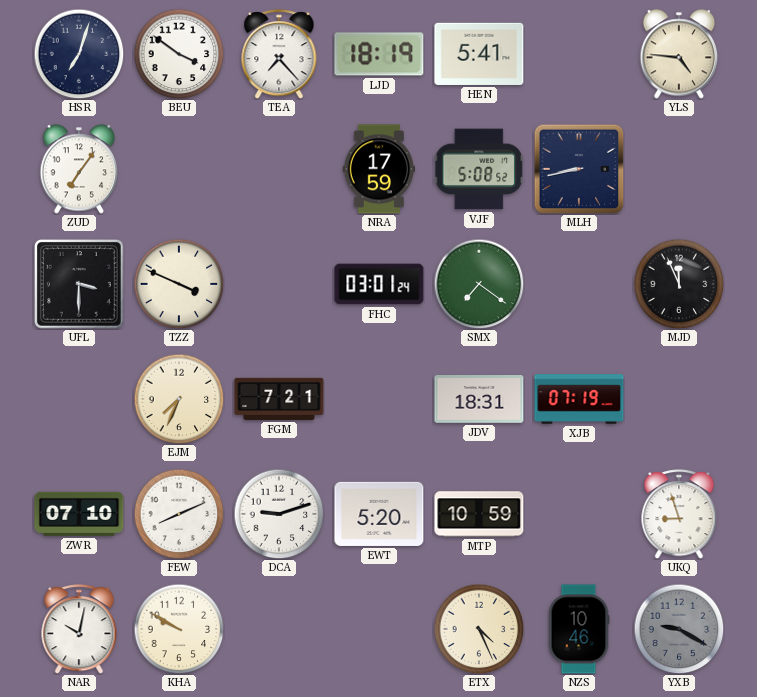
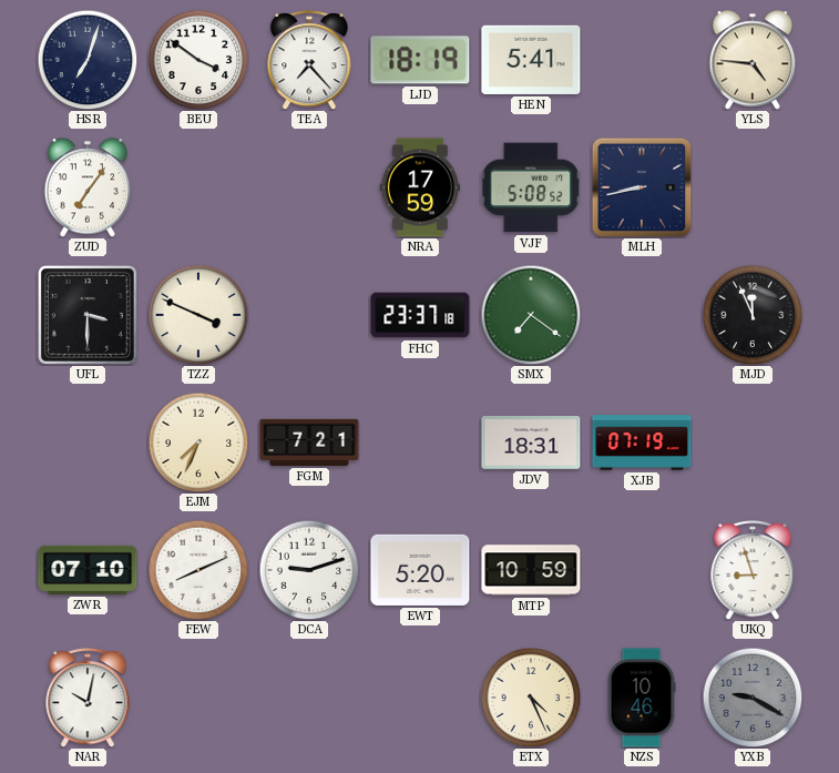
FHC: 03:01 -> 23:37 (420, 315)
KHA: 9:50 -> none (179, 629)
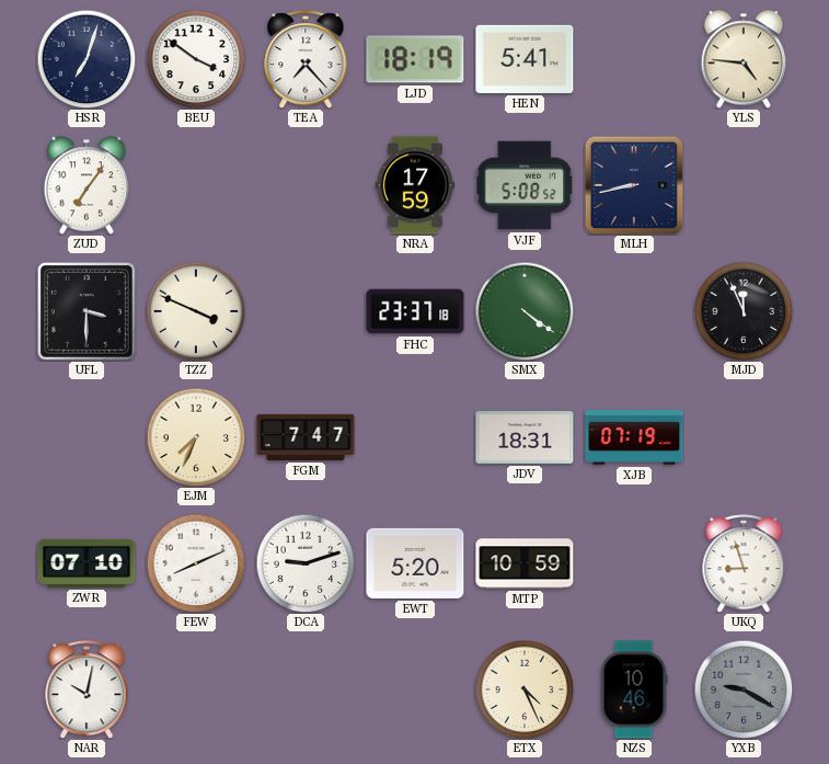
SMX: 7:21 -> 4:21 (525, 311)
FGM: 7:21 -> 7:47 (306, 437)
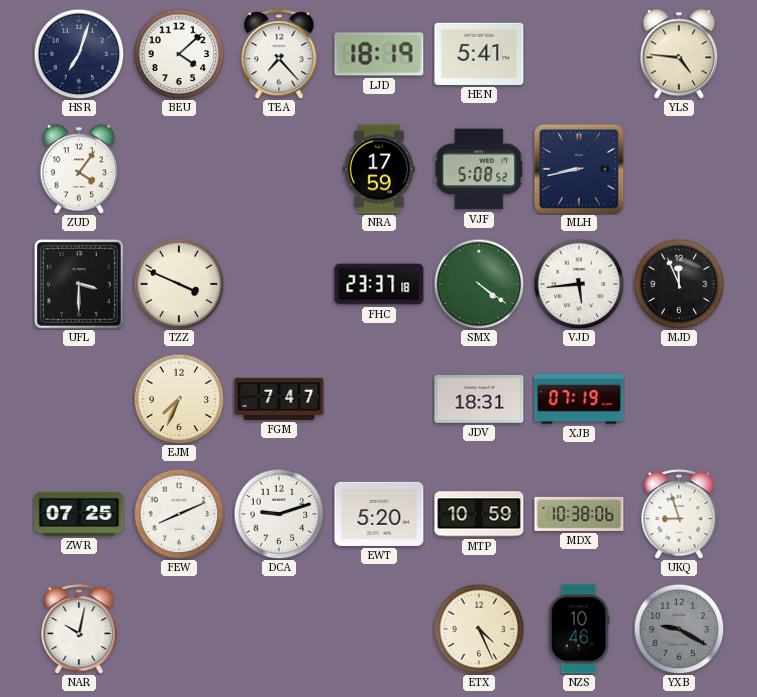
BEU: 3:51 -> 4:08 (179, 54)
ZUD: 7:06 -> 4:06 (79, 169)
VJD: none -> 5:44 (579, 284)
ZWR: 07:10 -> 07:25 (79, 514)
MDX: none -> 10:38 (579, 514)
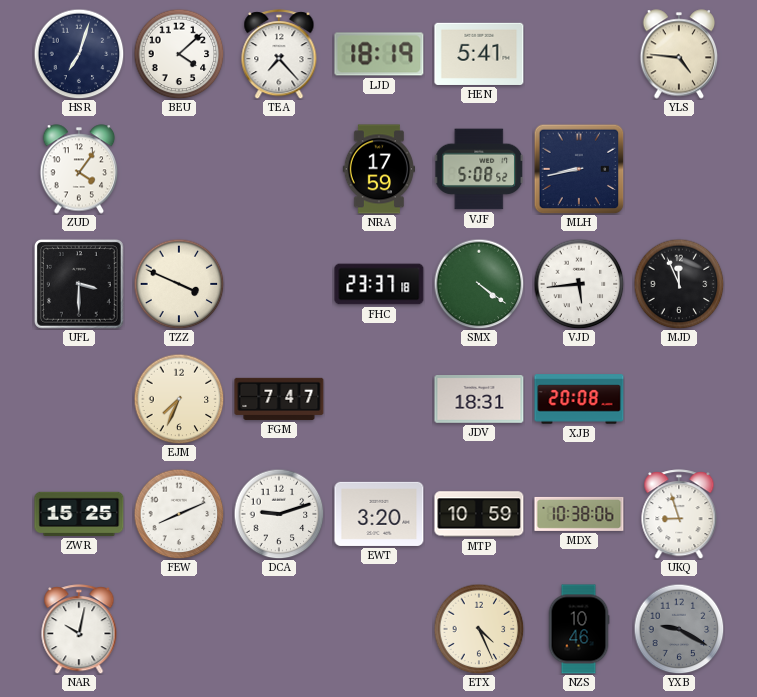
XJB: 07:19 -> 20:08 (579, 399)
ZWR: 07:25 -> 15:25 (79, 514)
EWT: 5:20 -> 3:20 (379, 514)
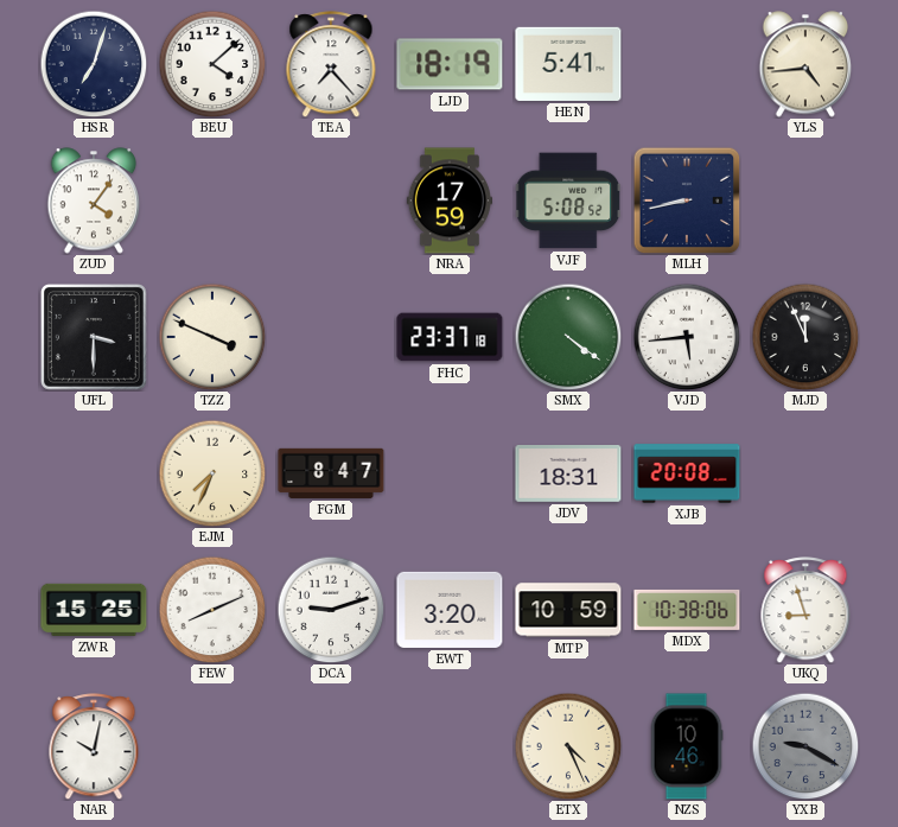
YLS: 4:46 -> 4:44 (805, 64)
FGM: 7:47 -> 8:47 (331, 473)
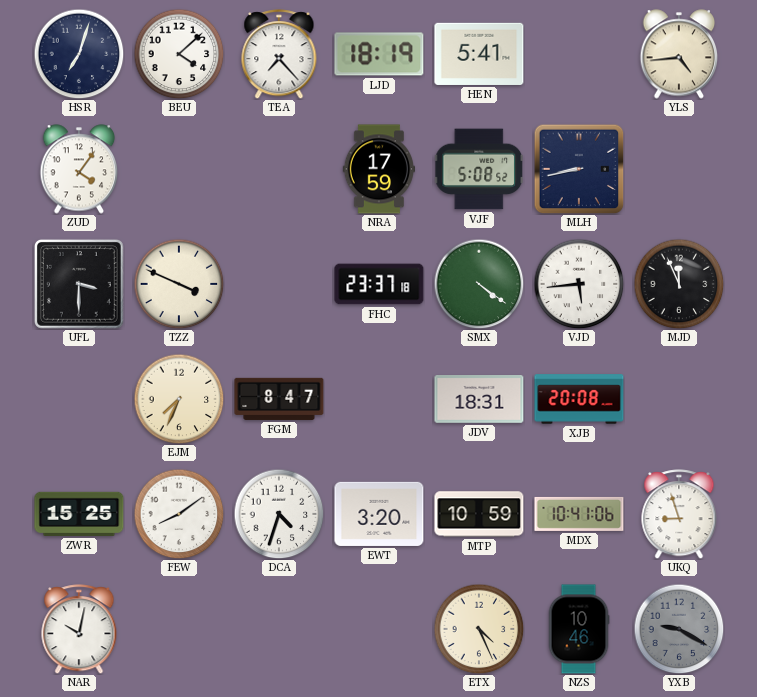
FEW: 8:11 -> 8:09 (179, 514)
DCA: 9:12 -> 4:33 (279, 514)
MDX: 10:38 -> 10:41 (579, 514)
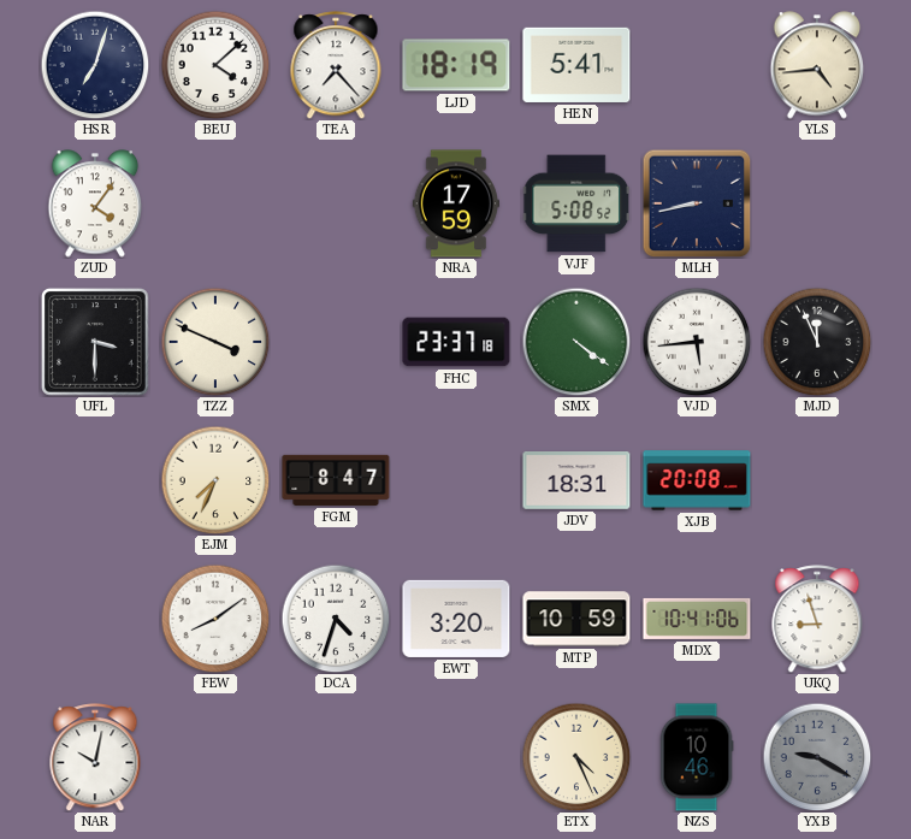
ZWR: 15:25 -> none (79, 514)
